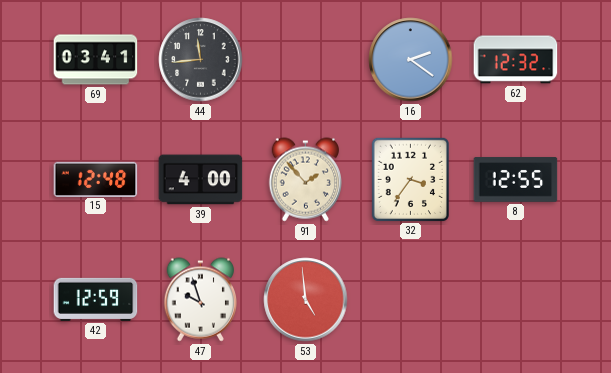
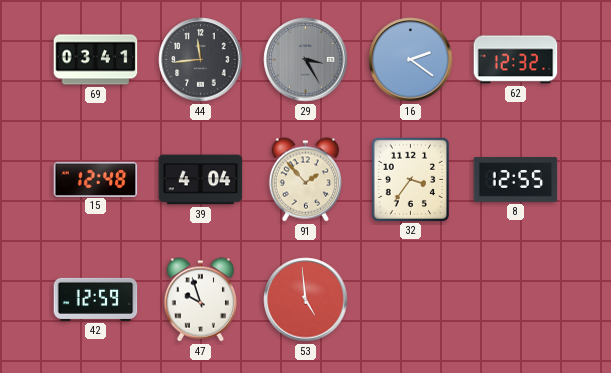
29: none -> 3:25 (306, 60)
39: 4:00 -> 4:04 (201, 180)
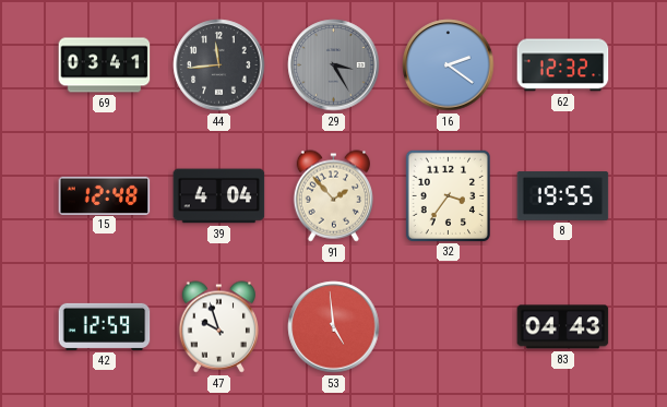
8: 12:55 -> 19:55 (563, 196)
83: none -> 04:43 (563, 327)
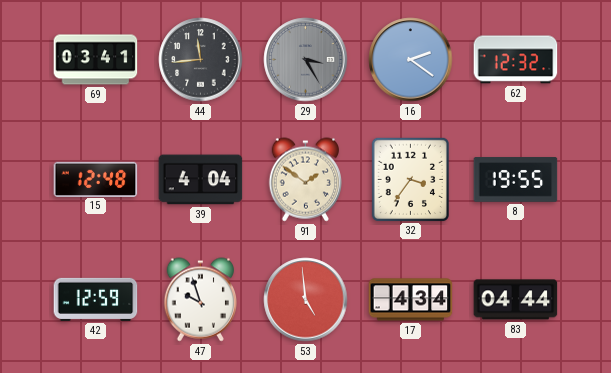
91: 1:53 -> 1:51 (305, 180)
17: none -> 4:34 (411, 300)
83: 04:43 -> 04:44 (516, 300)
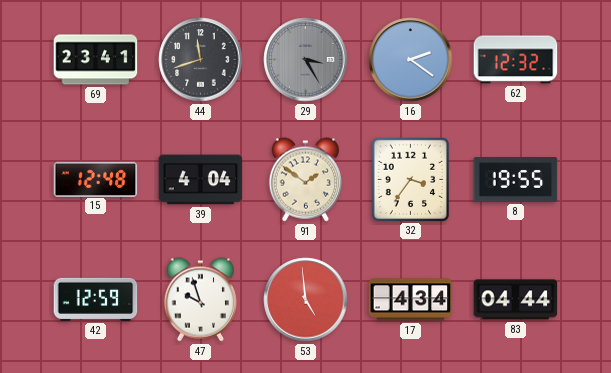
69: 03:41 -> 23:41 (96, 60)
44: 11:44 -> 11:42 (201, 60)
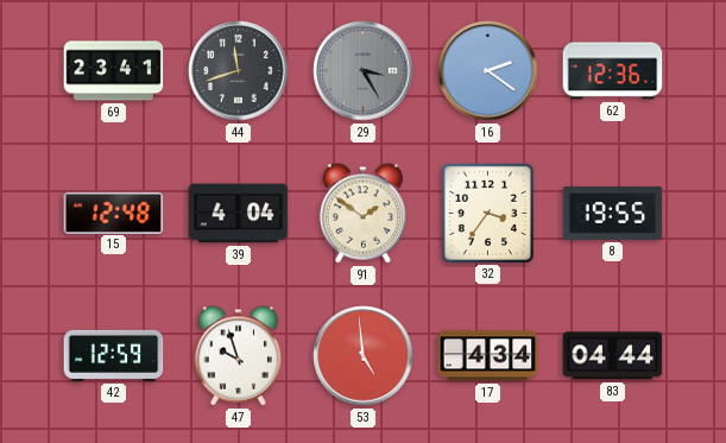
62: 12:32 -> 12:36 (613, 71)
